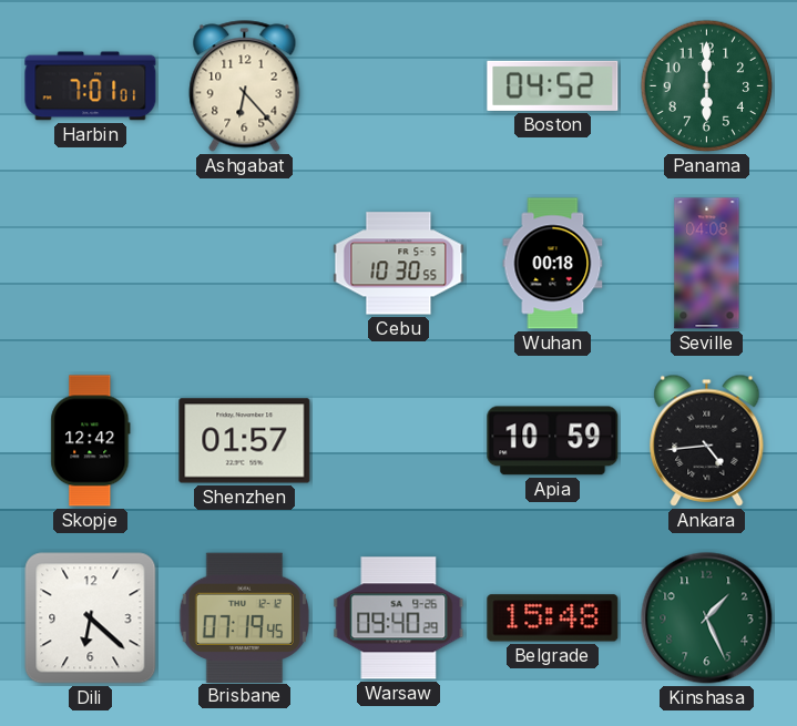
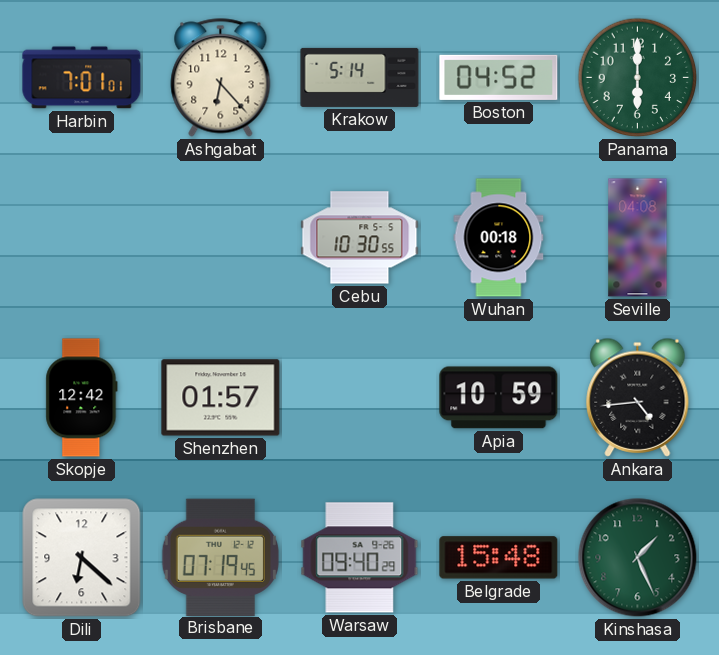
Krakow: none -> 5:14 (360, 77)
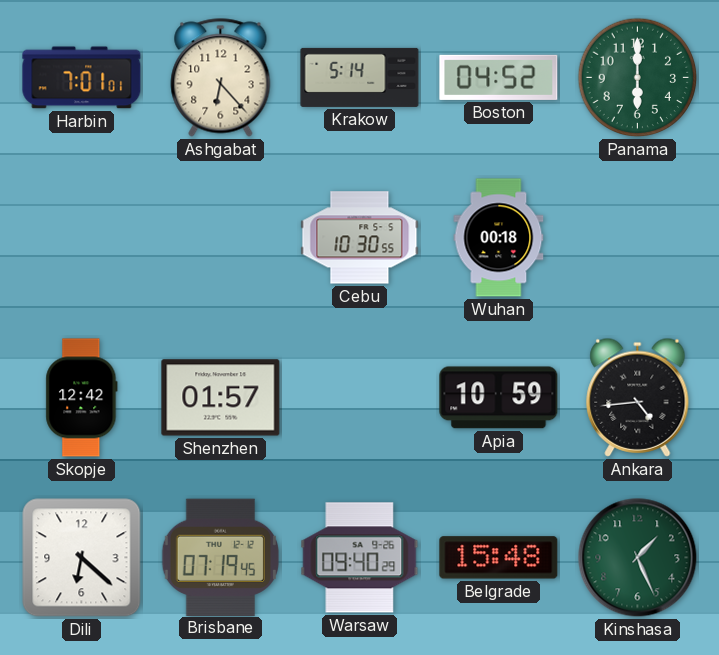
Seville: 04:08 -> none (638, 238)
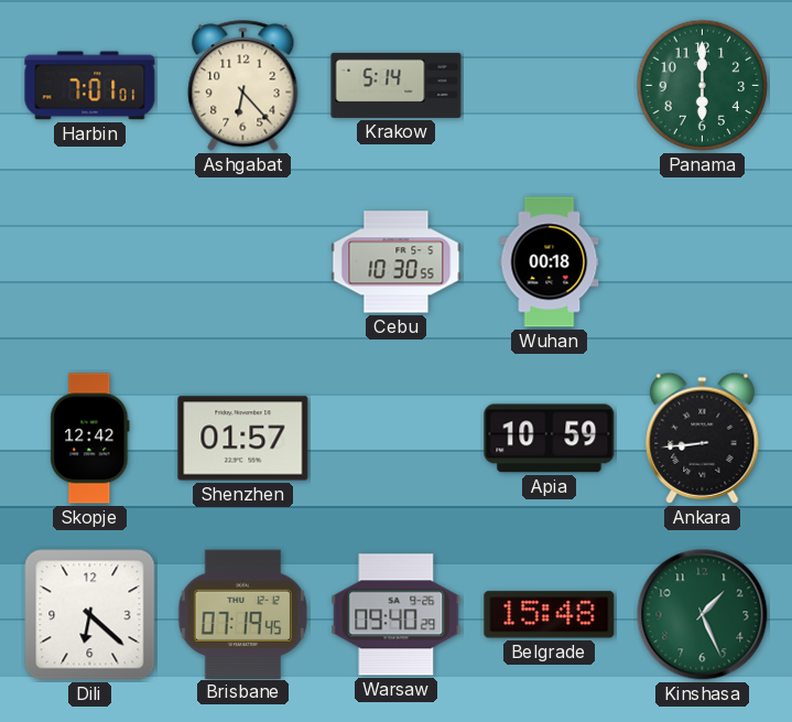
Boston: 04:52 -> none (499, 77)
Ankara: 4:44 -> 8:44 (703, 438)
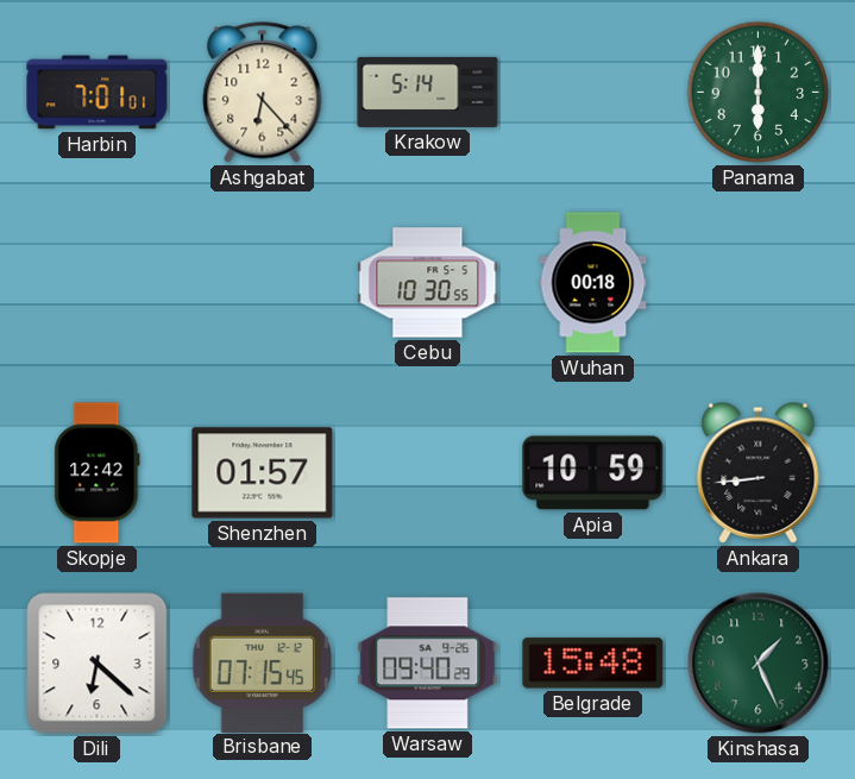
Brisbane: 07:19 -> 07:15 (262, 662)
